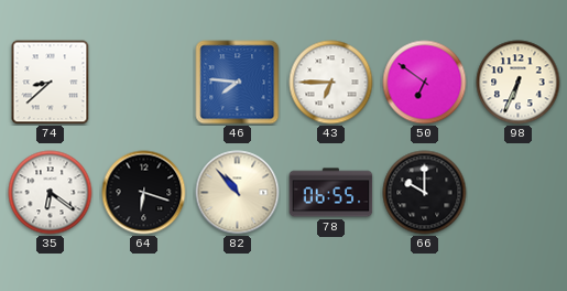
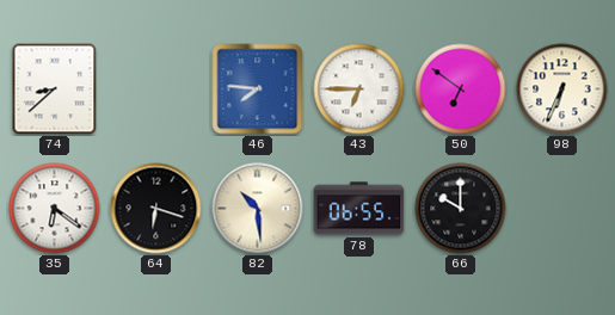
82: 10:53 -> 10:29 (258, 209)
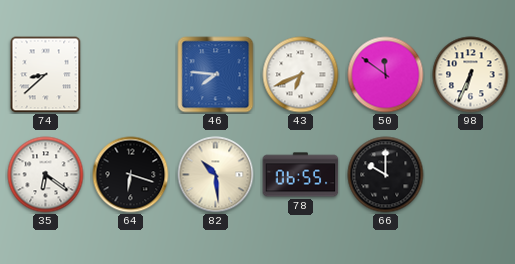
43: 6:45 -> 6:41 (301, 75)
50: 6:51 -> 11:51 (386, 75)
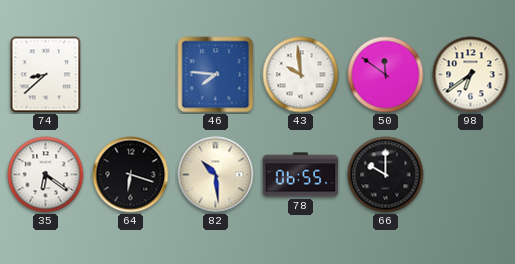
43: 6:41 -> 9:59 (301, 75)
98: 6:34 -> 6:39 (471, 75)
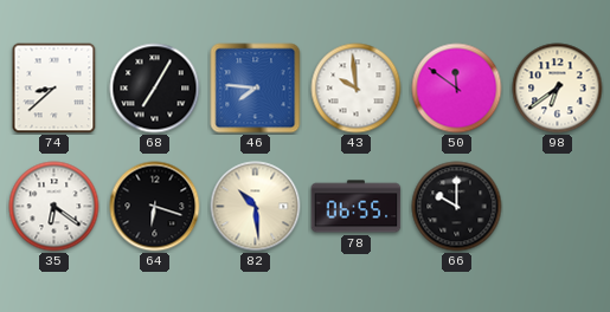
68: none -> 7:05 (155, 89)
